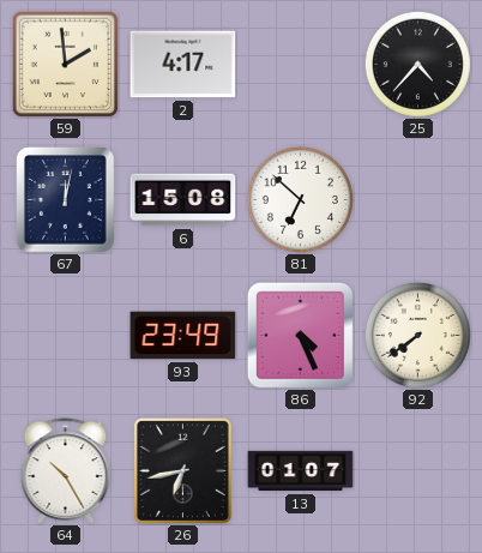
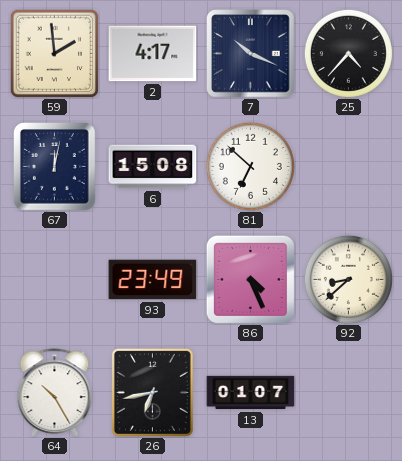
7: none -> 10:19 (251, 54)
92: 7:39 -> 8:38 (348, 279)
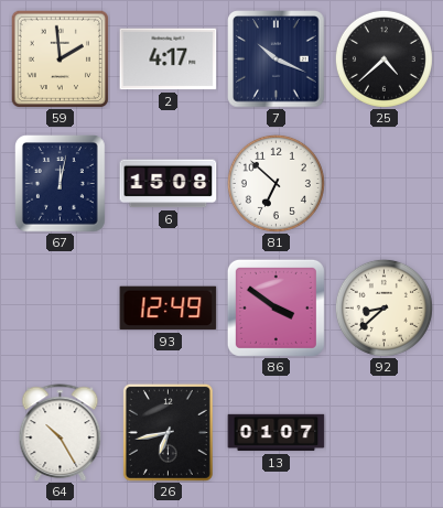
25: 4:37 -> 4:38 (383, 58)
93: 23:49 -> 12:49 (169, 309)
86: 4:26 -> 3:51 (275, 307)
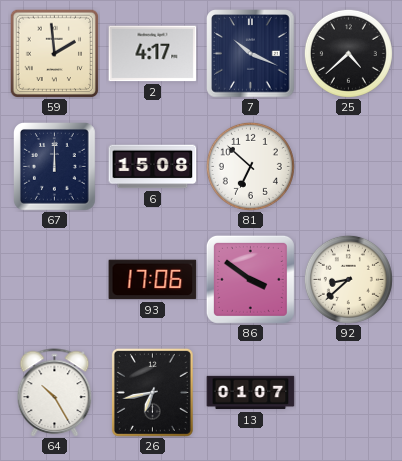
67: 12:02 -> 12:00 (55, 167)
93: 12:49 -> 17:06 (153, 280)
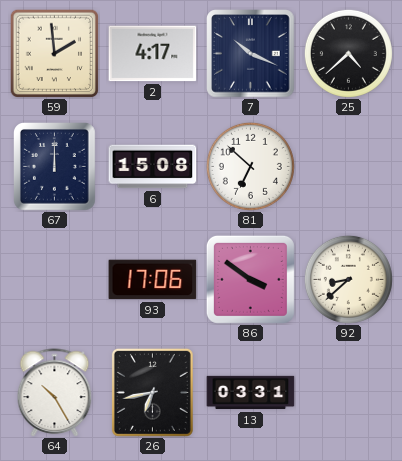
13: 01:07 -> 03:31 (251, 393)
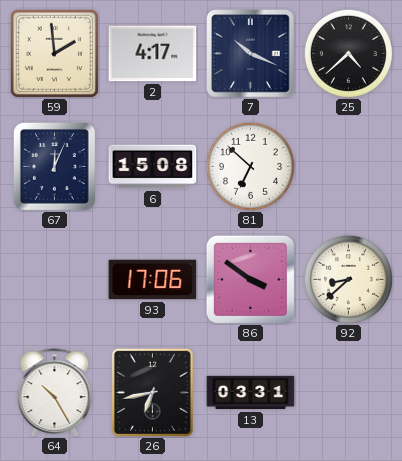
67: 12:00 -> 12:04 (55, 167)
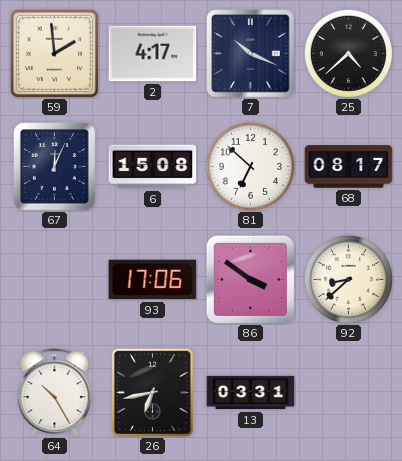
68: none -> 08:17 (349, 167)
